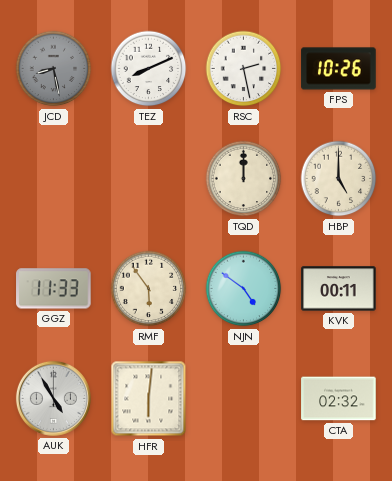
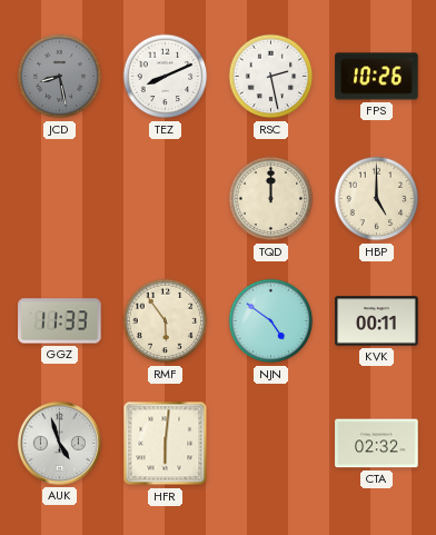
AUK: 4:55 -> 4:57 (59, 443)
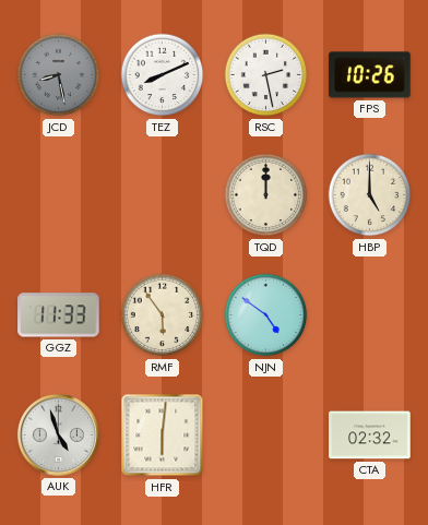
KVK: 00:11 -> none (377, 321)
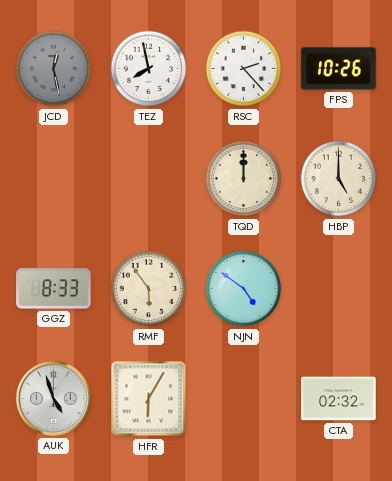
JCD: 8:28 -> 12:28 (54, 69)
TEZ: 8:11 -> 7:58 (149, 69)
RSC: 2:28 -> 2:23 (244, 69)
GGZ: 11:33 -> 8:33 (54, 289)
HFR: 6:01 -> 6:05 (149, 399)
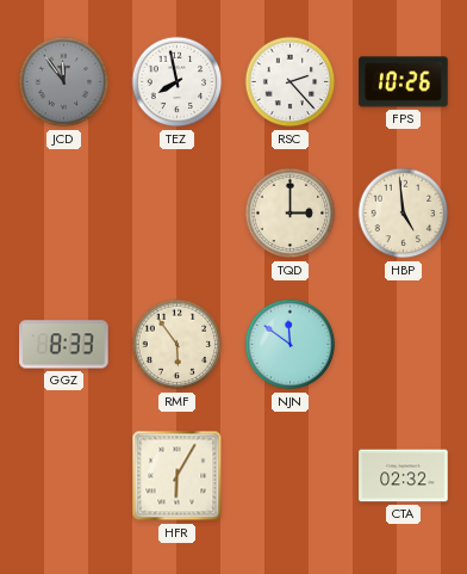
JCD: 12:28 -> 11:54 (64, 82)
TQD: 12:00 -> 3:00 (291, 214)
HBP: 5:00 -> 4:59 (404, 214)
NJN: 4:51 -> 11:51 (291, 345)
AUK: 4:57 -> none (53, 398)
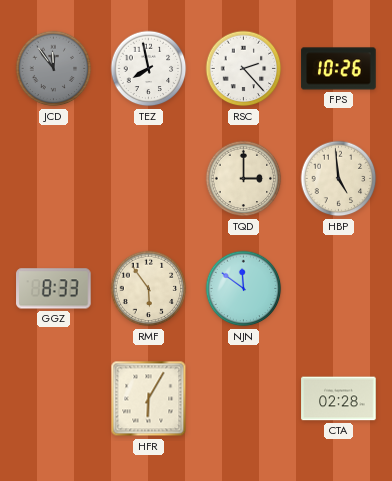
CTA: 02:32 -> 02:28 (339, 399)
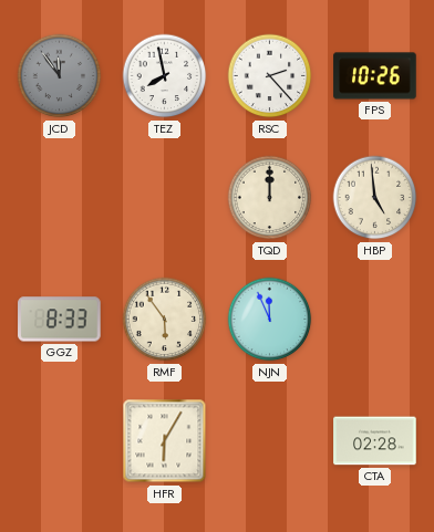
TQD: 3:00 -> 12:00 (270, 198)
NJN: 11:51 -> 11:56 (270, 320)
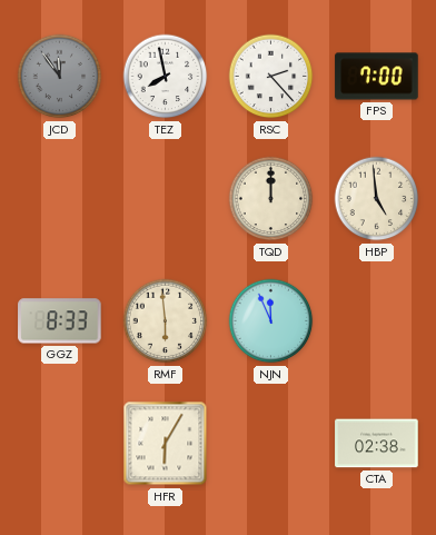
FPS: 10:26 -> 7:00 (377, 77)
RMF: 5:54 -> 5:59 (166, 321)
CTA: 02:28 -> 02:38 (377, 444)
